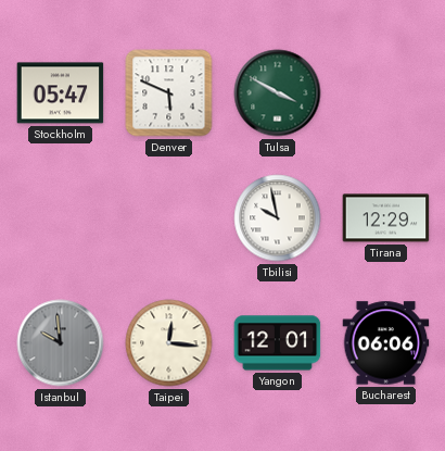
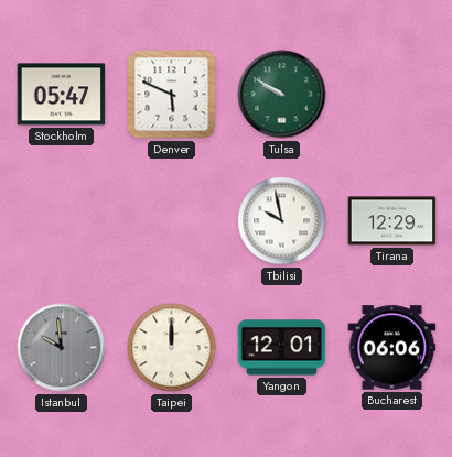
Tulsa: 3:50 -> 9:50 (282, 95)
Taipei: 12:16 -> 12:00 (172, 348)
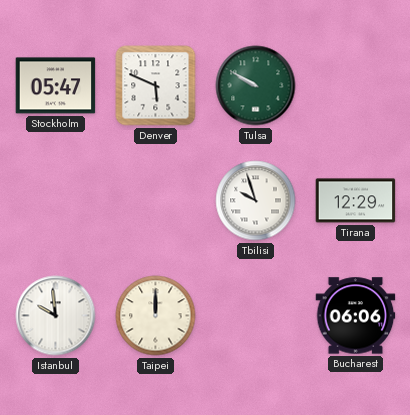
Tbilisi: 9:58 -> 9:57 (256, 201)
Istanbul dial: grey -> white (56, 316)
Yangon: 12:01 -> none (282, 348)
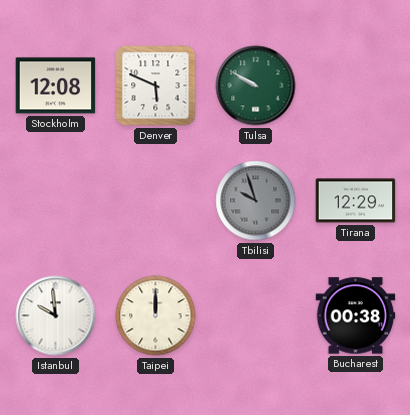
Stockholm: 05:47 -> 12:08 (56, 86)
Tbilisi dial: white -> grey (256, 201)
Bucharest: 06:06 -> 00:38 (356, 316)
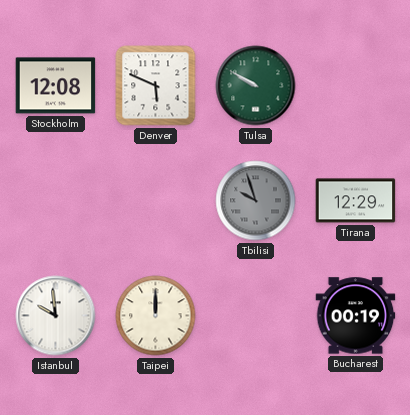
Bucharest: 00:38 -> 00:19 (356, 316)
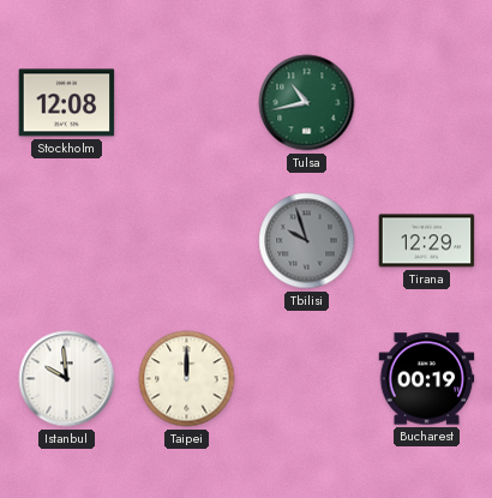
Denver: 5:49 -> none (156, 86)
Tulsa: 9:50 -> 10:43 (307, 103)
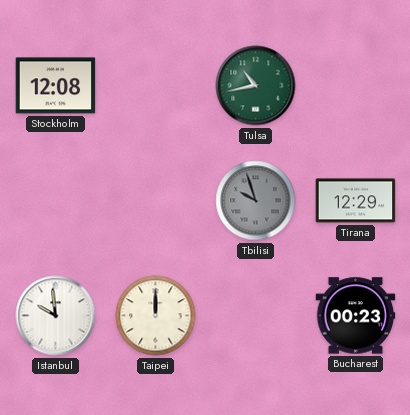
Bucharest: 00:19 -> 00:23 (356, 316)
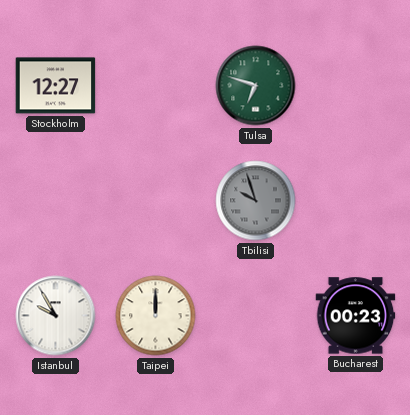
Stockholm: 12:08 -> 12:27 (56, 86)
Tulsa: 10:43 -> 6:48 (256, 86)
Tirana: 12:29 -> none (356, 201)
Istanbul: 9:59 -> 9:55 (56, 316)
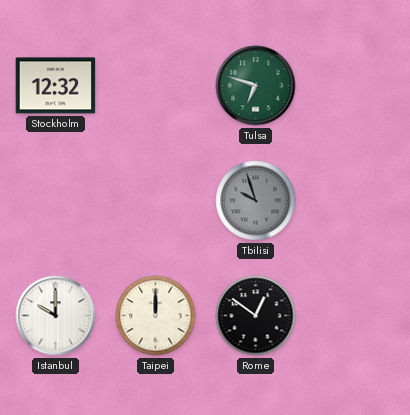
Stockholm: 12:27 -> 12:32 (56, 86)
Istanbul: 9:55 -> 10:00 (56, 316)
Rome: none -> 12:51 (256, 316)
Bucharest: 00:23 -> none (356, 316)
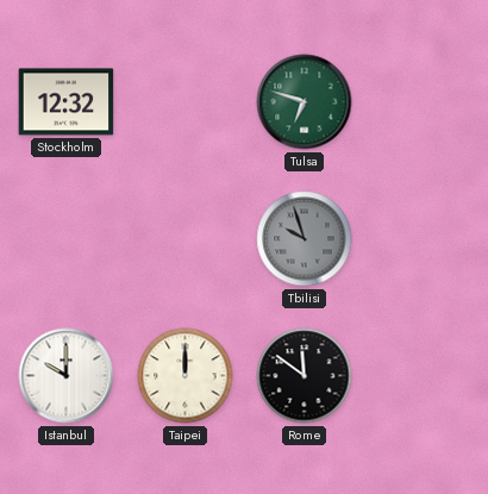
Rome: 12:51 -> 11:51 (305, 376)
